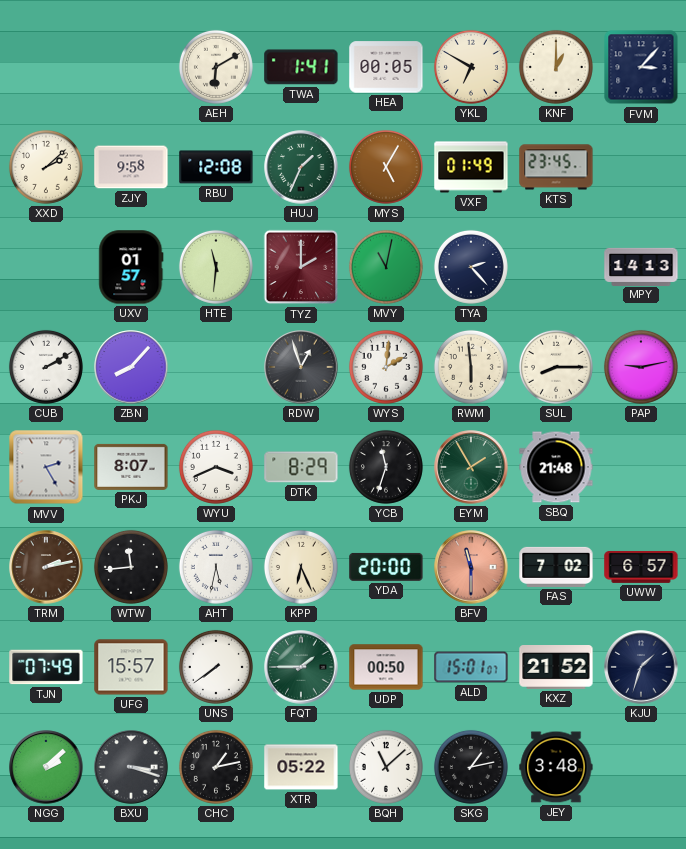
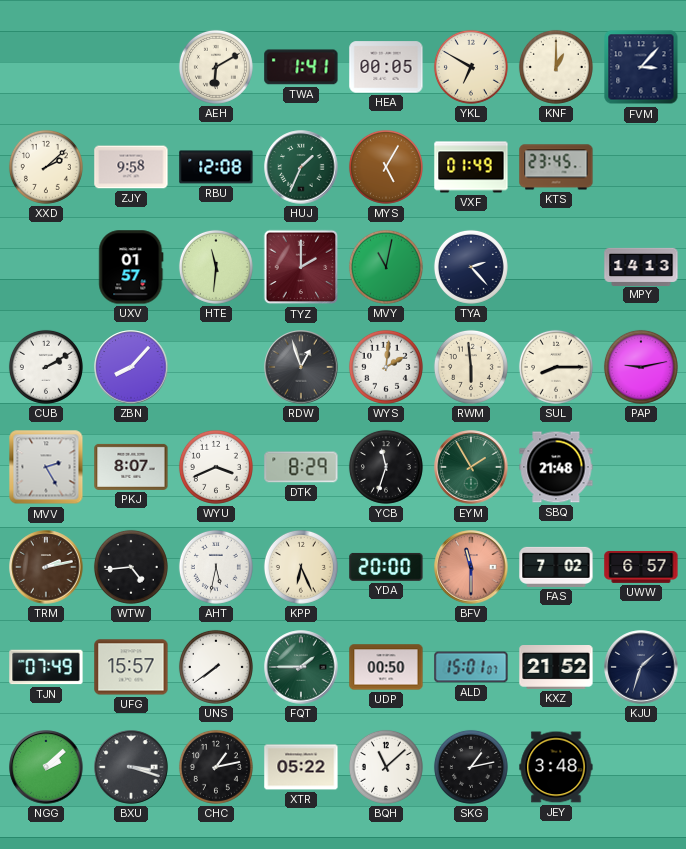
WTW: 11:44 -> 4:44 (131, 567)
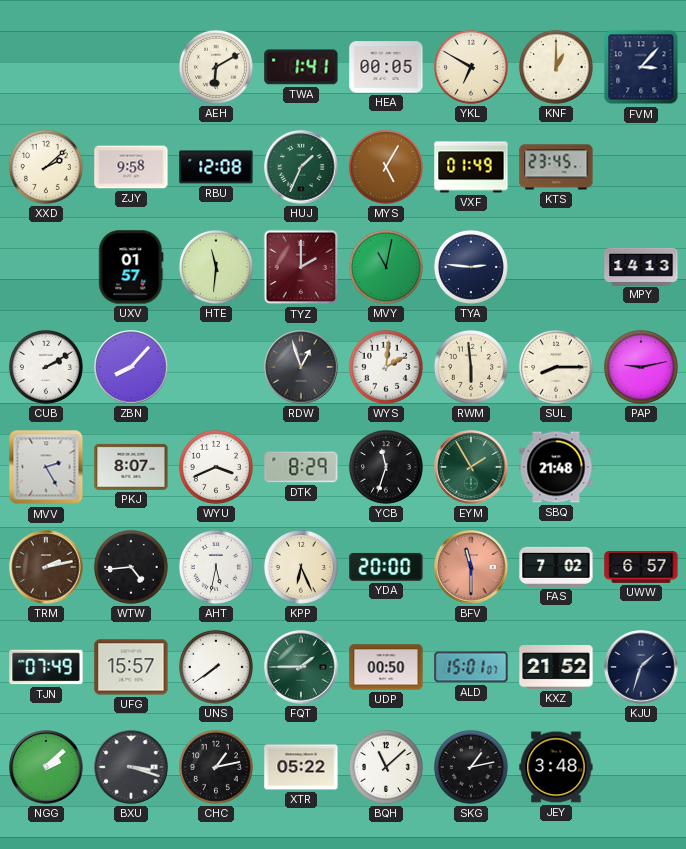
TYA: 2:23 -> 2:46 (471, 267)
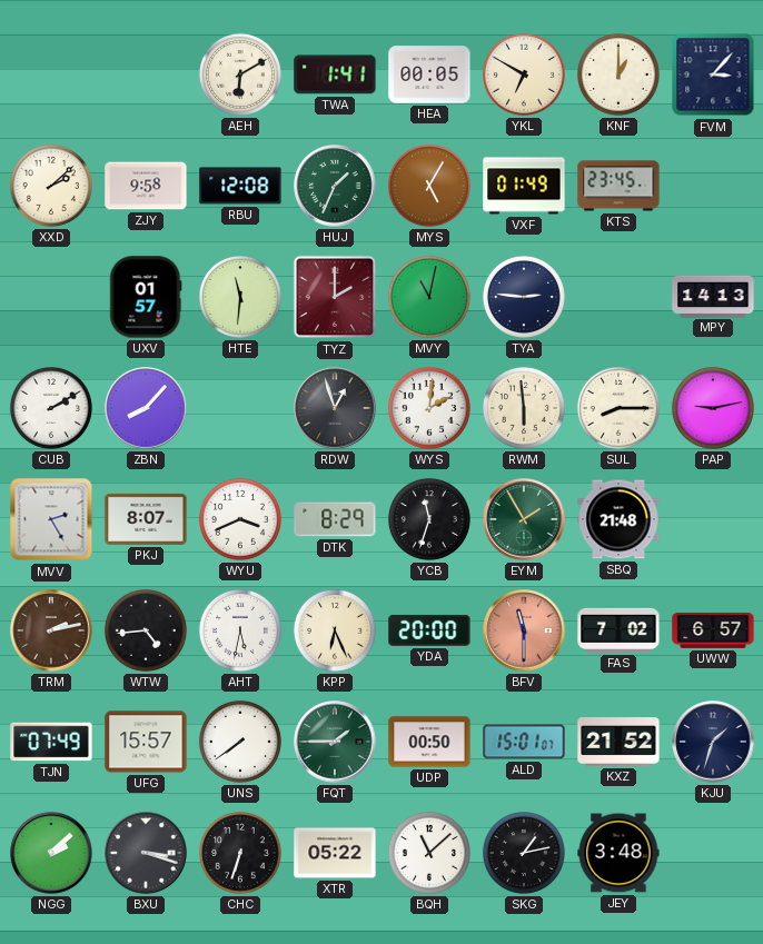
CHC: 1:13 -> 6:33 (240, 853)
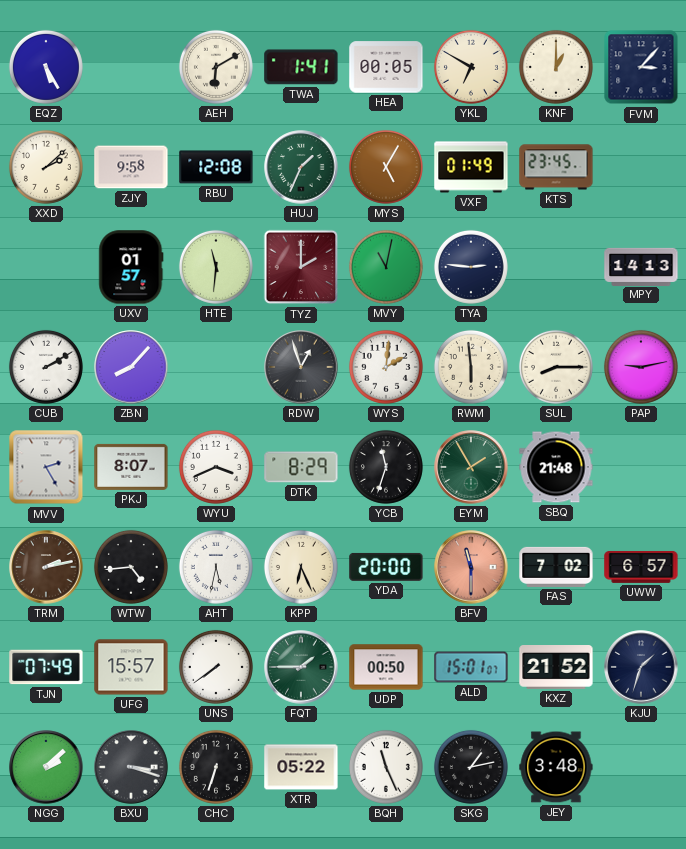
EQZ: none -> 5:25 (46, 67)
BQH: 11:08 -> 11:26 (386, 767)
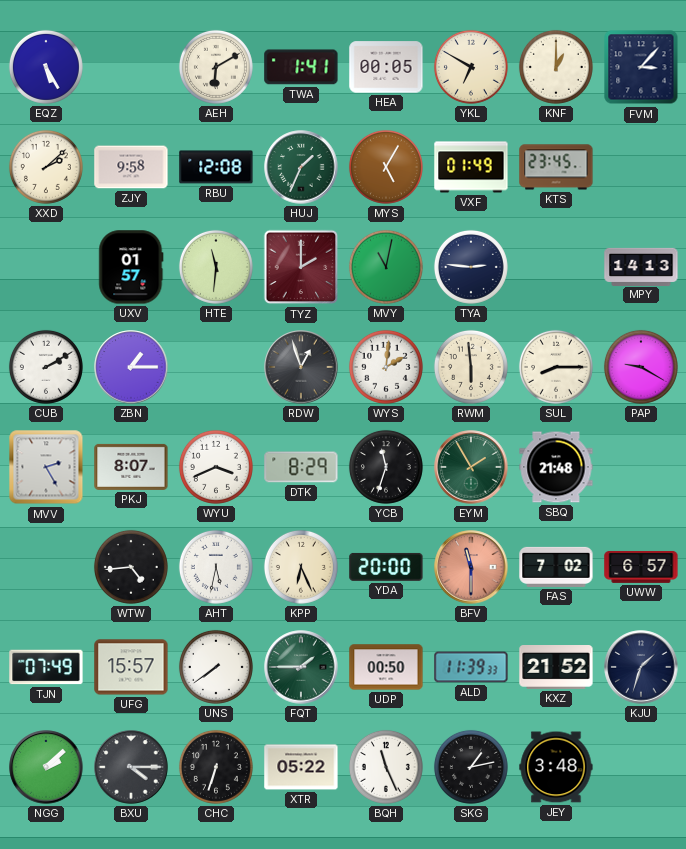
ZBN: 8:07 -> 1:15 (131, 367)
PAP: 9:13 -> 9:20 (641, 367)
TRM: 2:13 -> none (46, 567)
ALD: 15:01 -> 11:39 (471, 667)
BXU: 3:18 -> 4:15 (131, 767)
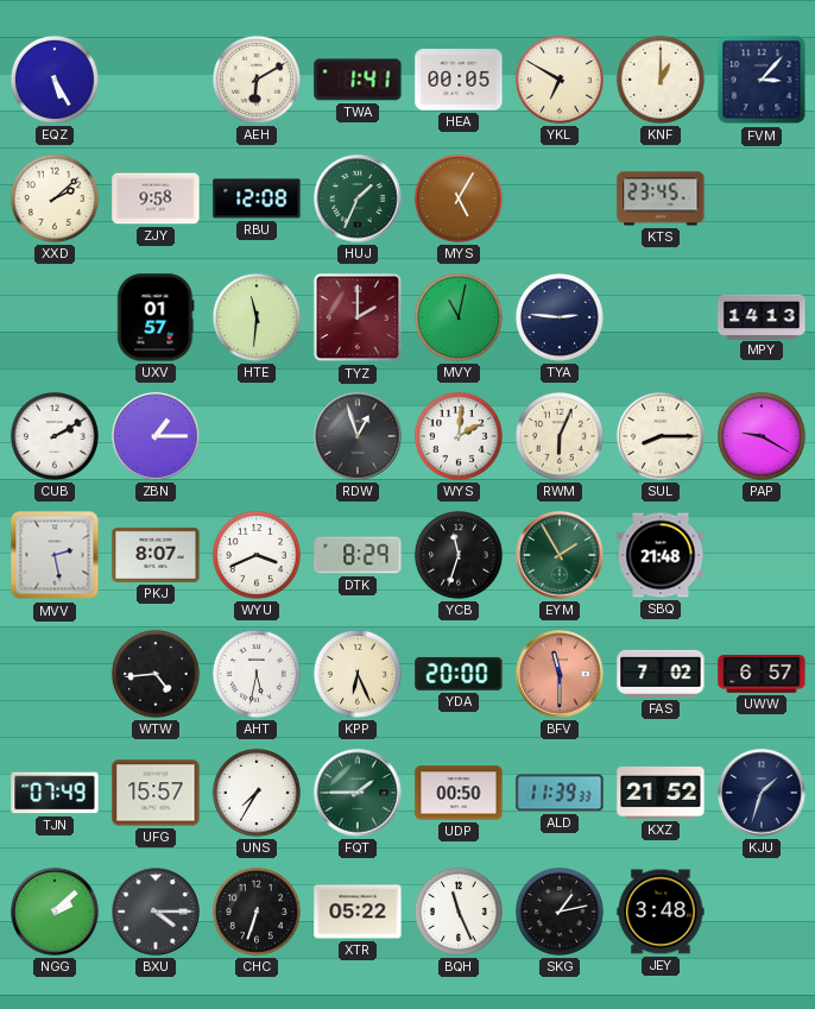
VXF: 01:49 -> none (471, 167)
RWM: 5:59 -> 6:04 (560, 436)
MVV: 2:25 -> 2:28 (55, 555)
UNS: 7:39 -> 7:35 (257, 793)
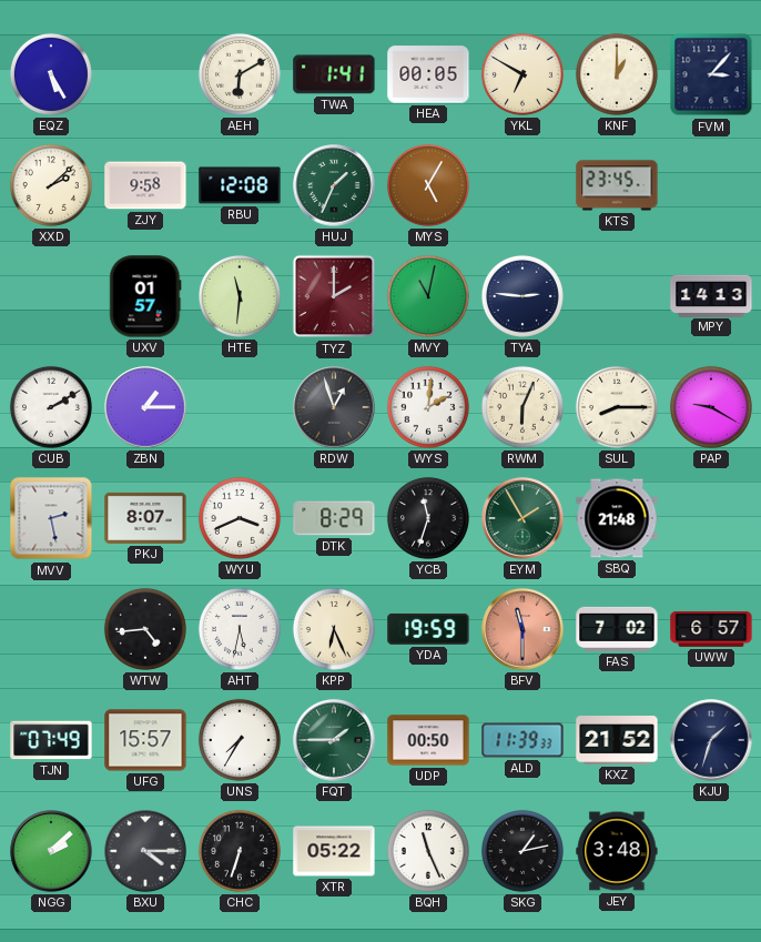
YDA: 20:00 -> 19:59 (428, 629)
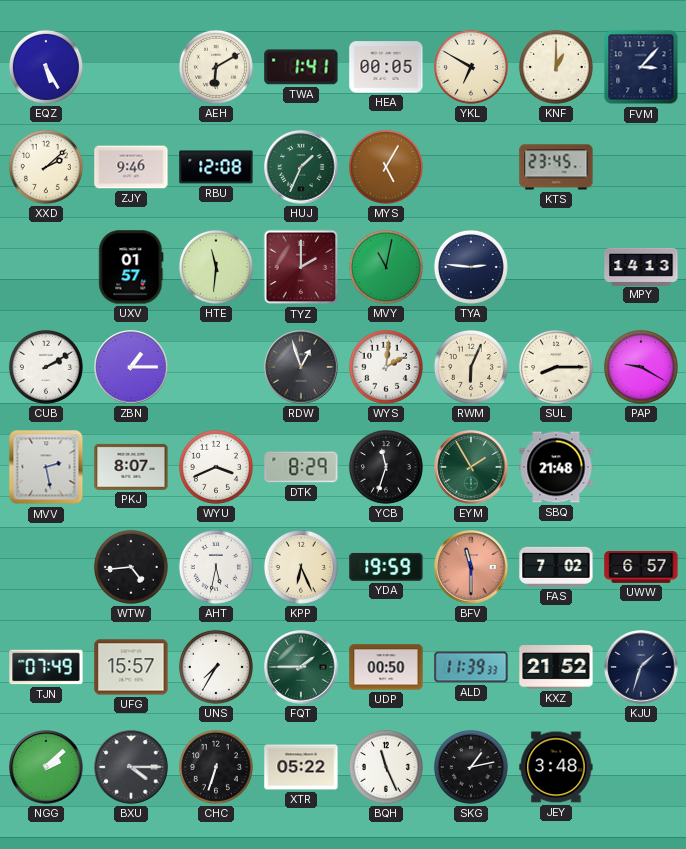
ZJY: 9:58 -> 9:46 (131, 167)
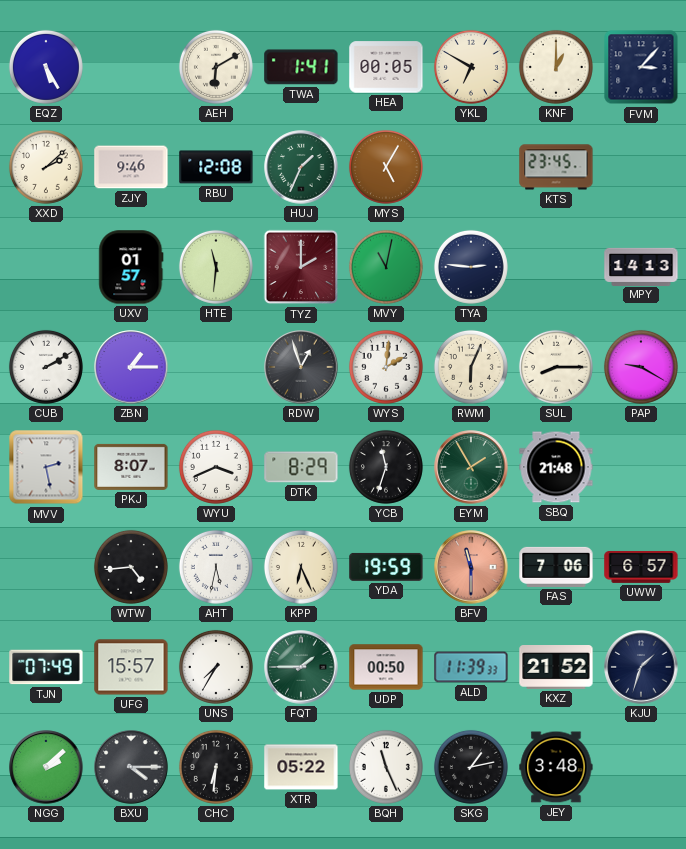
FAS: 7:02 -> 7:06 (556, 567)
CHC: 6:33 -> 6:31 (216, 767)
